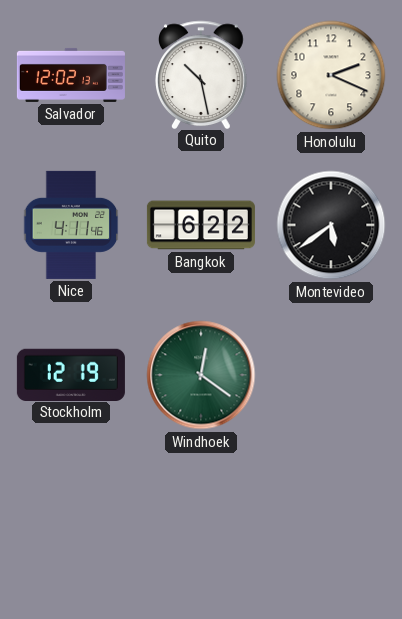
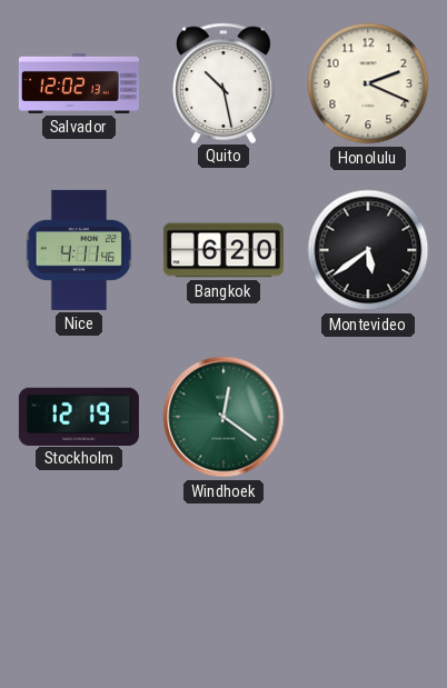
Bangkok: 6:22 -> 6:20 (223, 250)
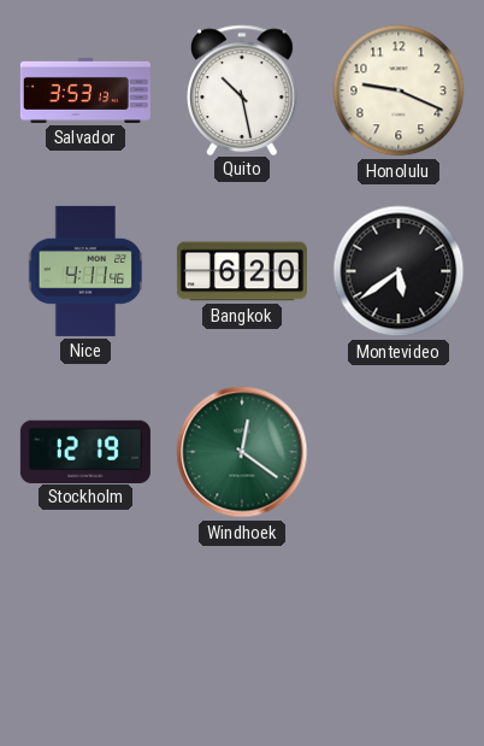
Salvador: 12:02 -> 3:53 (85, 90)
Honolulu: 2:19 -> 9:19 (399, 90)
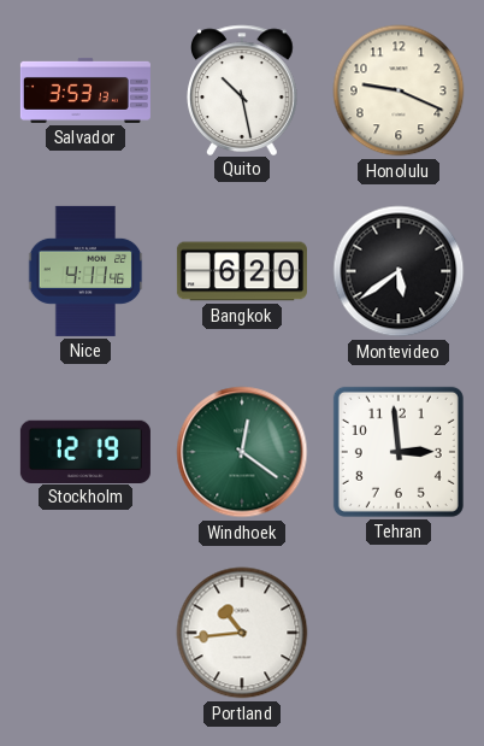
Tehran: none -> 2:59 (399, 452)
Portland: none -> 10:44 (242, 633)
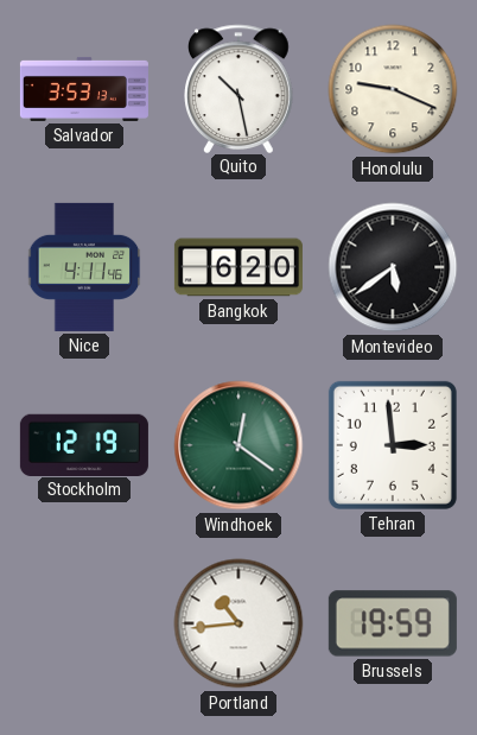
Brussels: none -> 19:59 (393, 623)
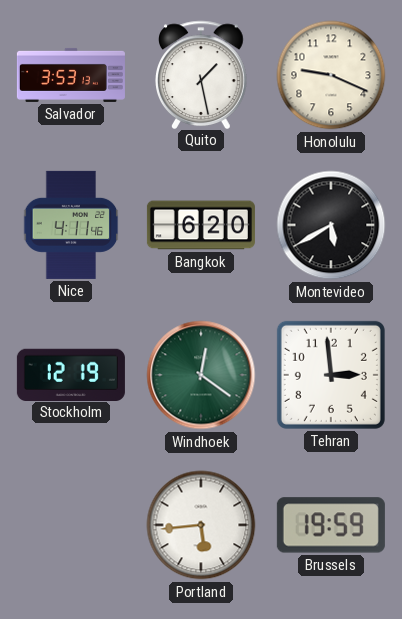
Quito: 10:28 -> 1:28 (202, 74)
Montevideo: 5:39 -> 5:40 (331, 225)
Portland: 10:44 -> 5:44 (201, 525)
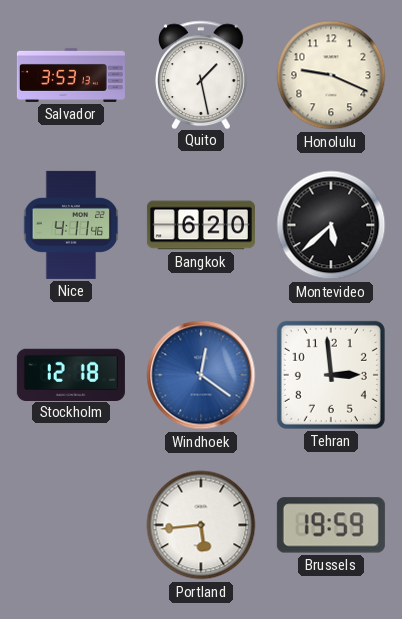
Montevideo: 5:40 -> 5:38 (331, 225)
Stockholm: 12:19 -> 12:18 (71, 374)
Windhoek dial: green -> blue (201, 375)
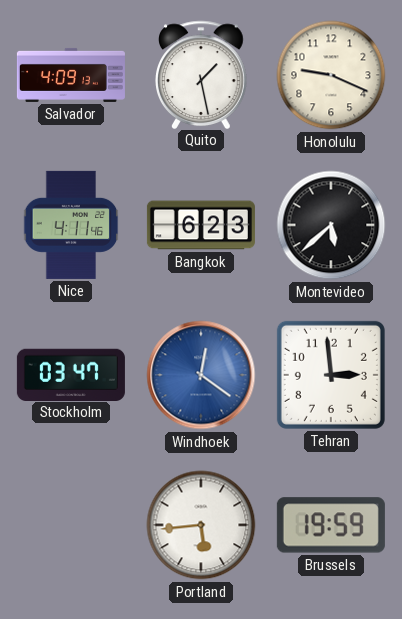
Salvador: 3:53 -> 4:09 (71, 75)
Bangkok: 6:20 -> 6:23 (201, 225)
Stockholm: 12:18 -> 03:47 (71, 374)
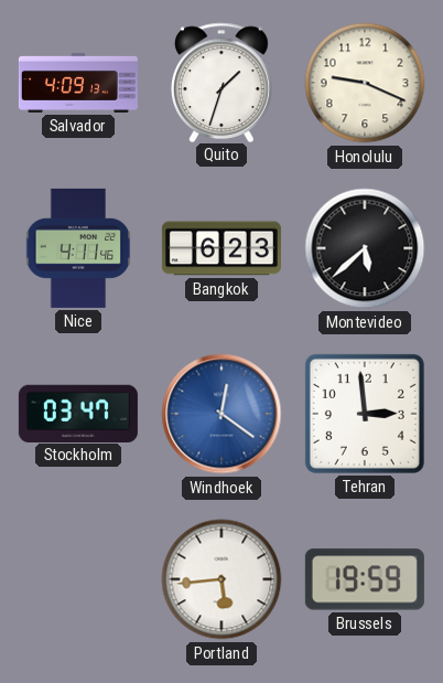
Quito: 1:28 -> 1:33 (223, 82)
